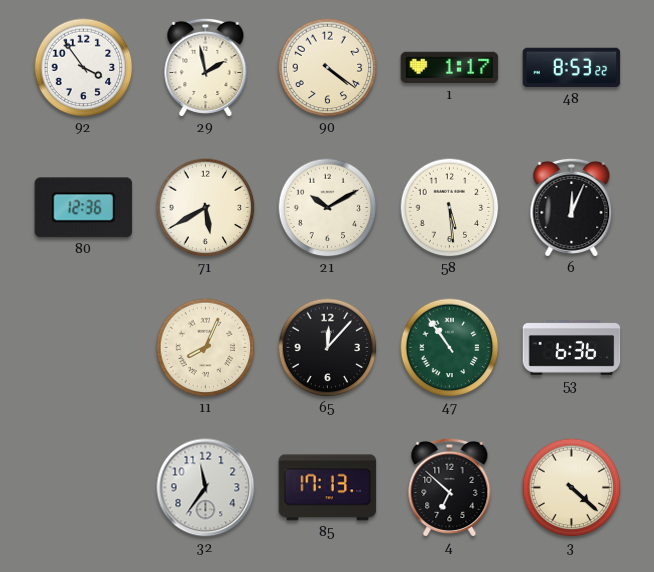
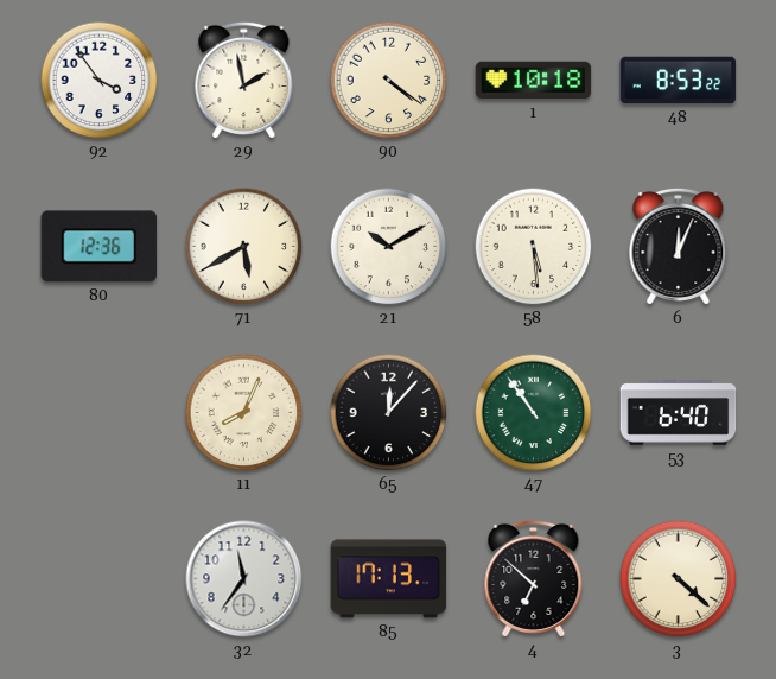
1: 1:17 -> 10:18 (534, 81)
53: 6:36 -> 6:40 (679, 413)
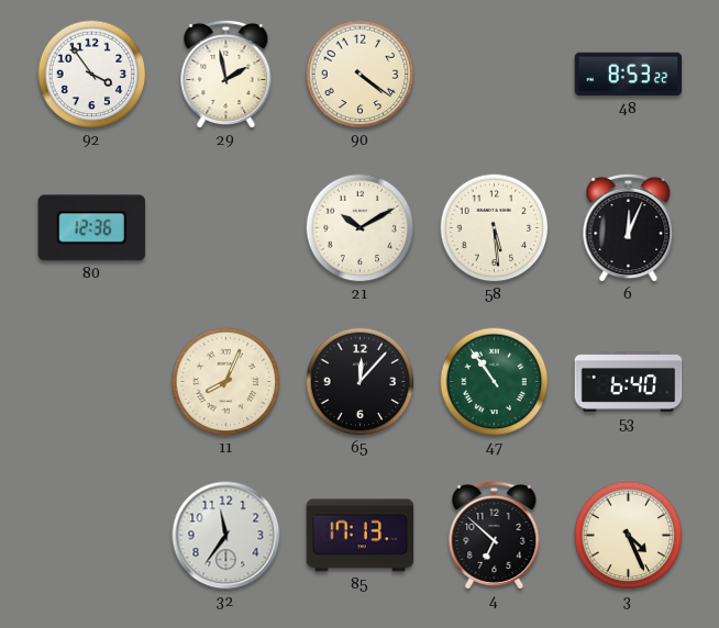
1: 10:18 -> none (534, 81)
71: 5:40 -> none (244, 247)
3: 4:22 -> 4:26 (629, 536)
